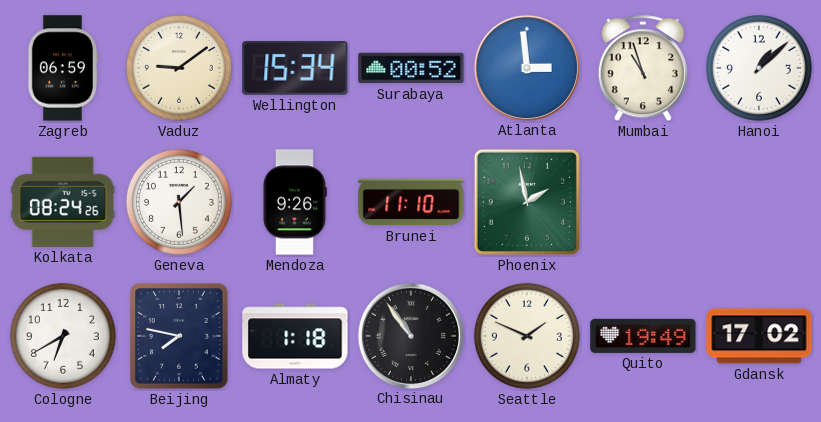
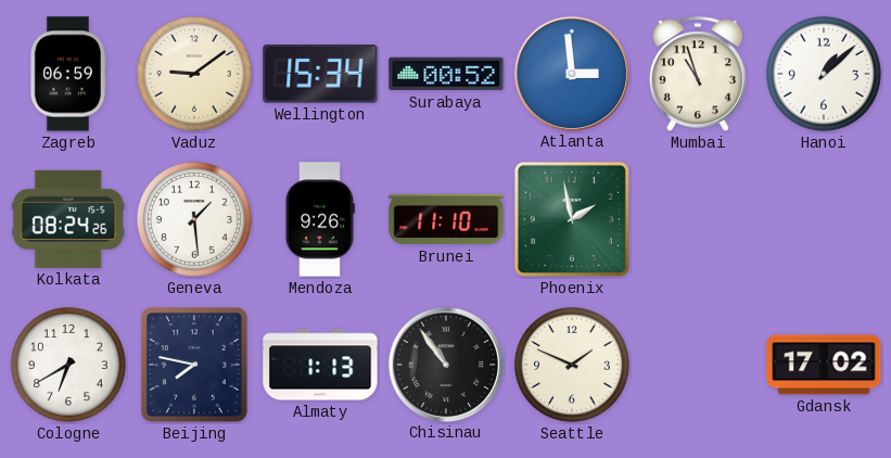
Almaty: 1:18 -> 1:13 (320, 365)
Quito: 19:49 -> none (643, 336)
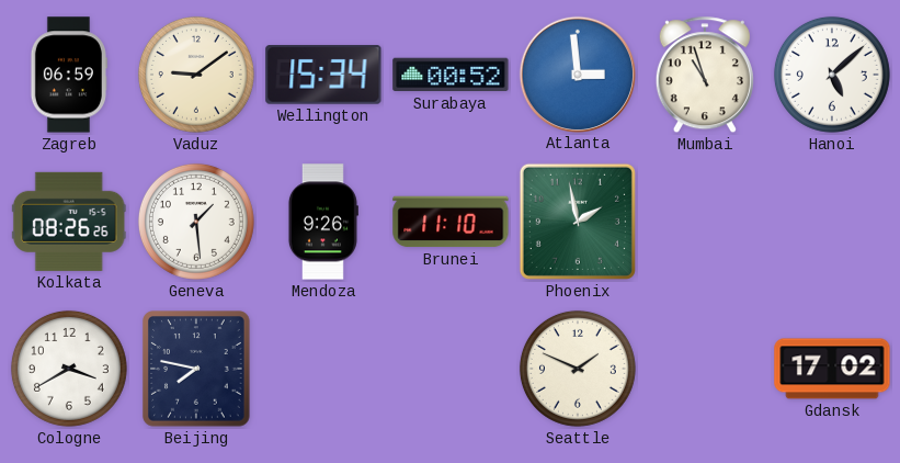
Hanoi: 1:08 -> 5:08 (832, 75)
Kolkata: 08:24 -> 08:26 (69, 222)
Cologne: 6:40 -> 3:40 (69, 369)
Almaty: 1:13 -> none (320, 365)
Chisinau: 10:54 -> none (445, 364)
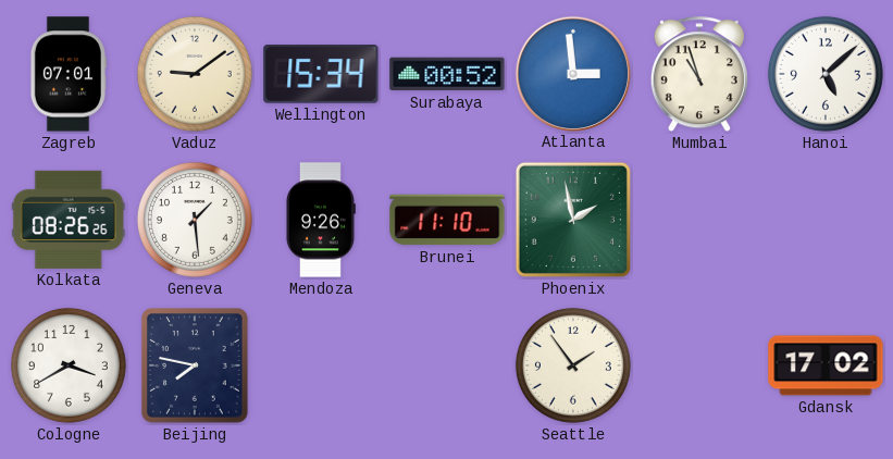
Zagreb: 06:59 -> 07:01 (67, 74)
Seattle: 1:49 -> 1:54 (573, 365)
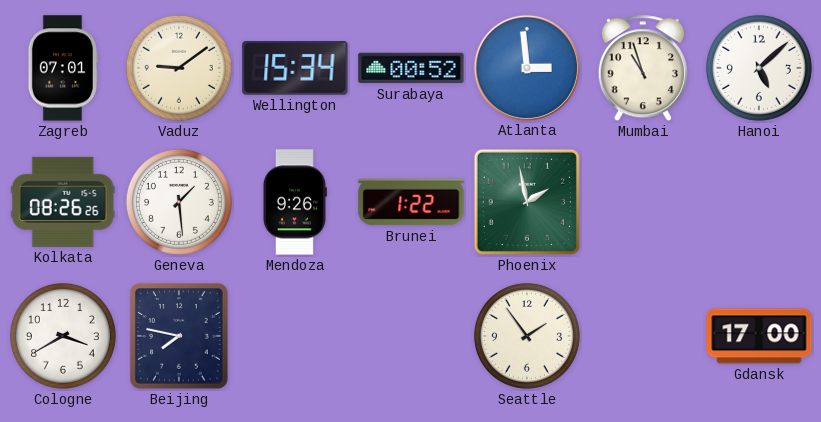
Brunei: 11:10 -> 1:22 (411, 202)
Gdansk: 17:02 -> 17:00 (759, 336)
